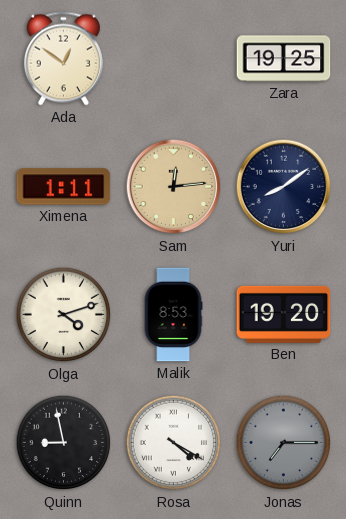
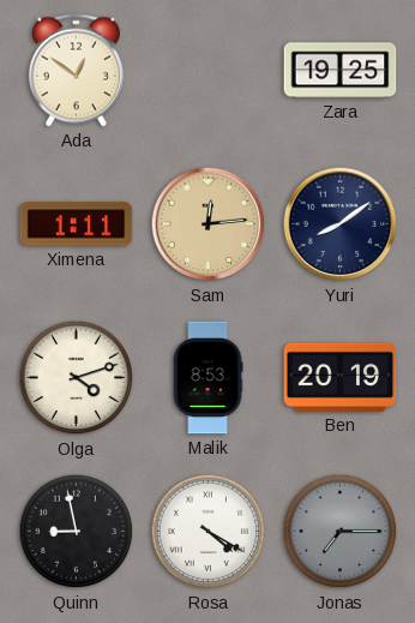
Ben: 19:20 -> 20:19 (341, 377)
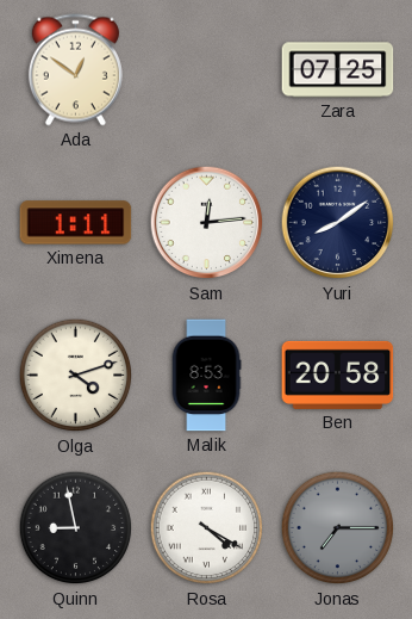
Zara: 19:25 -> 07:25 (338, 70)
Sam dial: champagne -> white (207, 223)
Ben: 20:19 -> 20:58 (338, 375)
